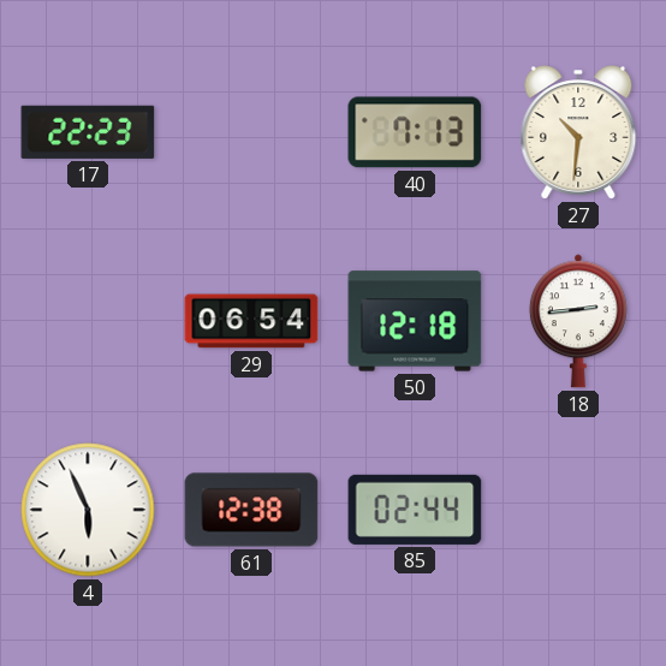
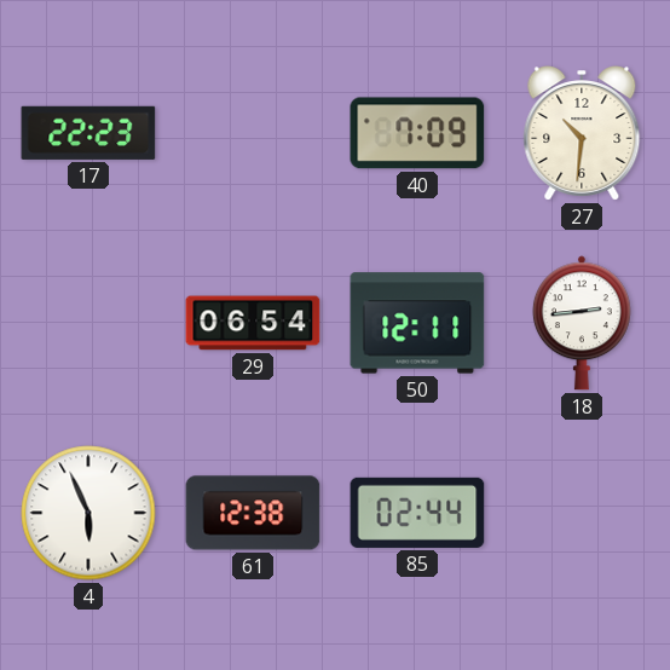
40: 7:13 -> 7:09 (417, 133)
50: 12:18 -> 12:11 (417, 323)
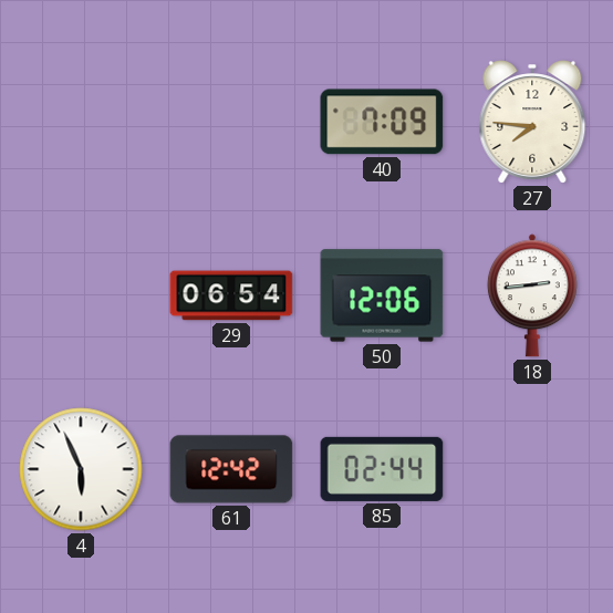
17: 22:23 -> none (88, 133)
27: 10:31 -> 7:46 (532, 122)
50: 12:11 -> 12:06 (382, 295)
61: 12:38 -> 12:42 (231, 469)
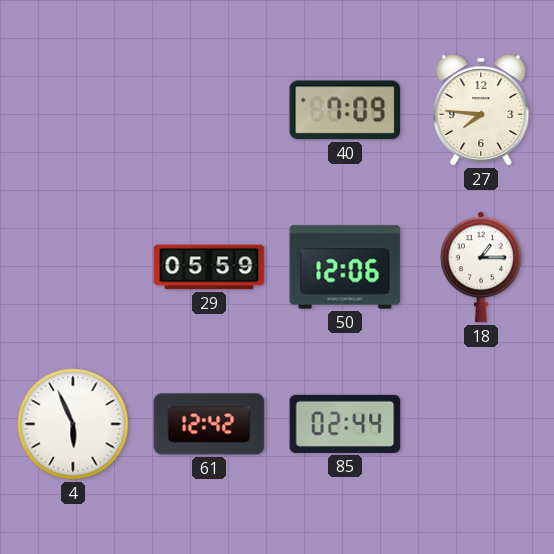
29: 06:54 -> 05:59 (209, 267)
18: 2:44 -> 1:15 (481, 267)
